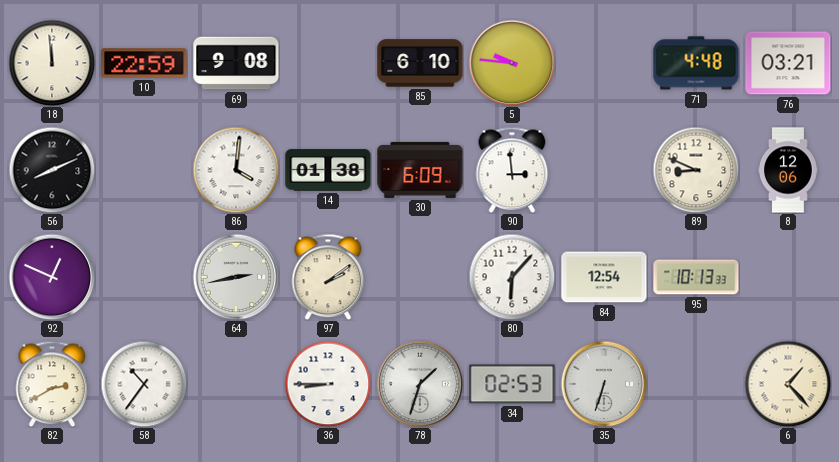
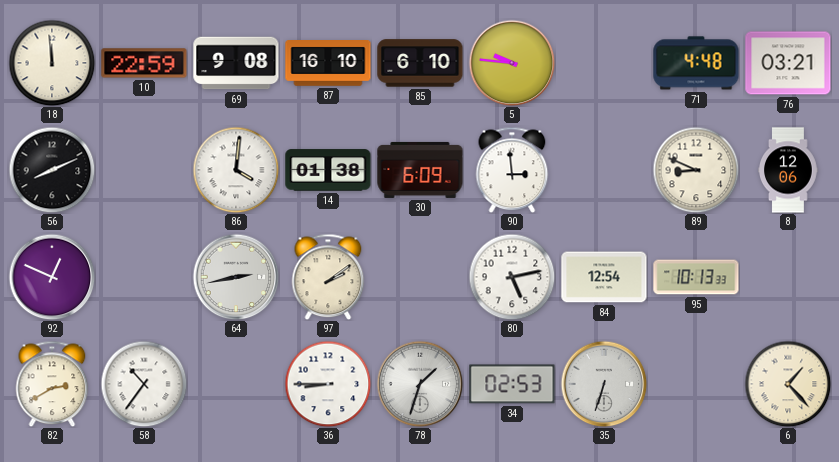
87: none -> 16:10 (328, 64)
80: 6:07 -> 5:13 (512, 277)
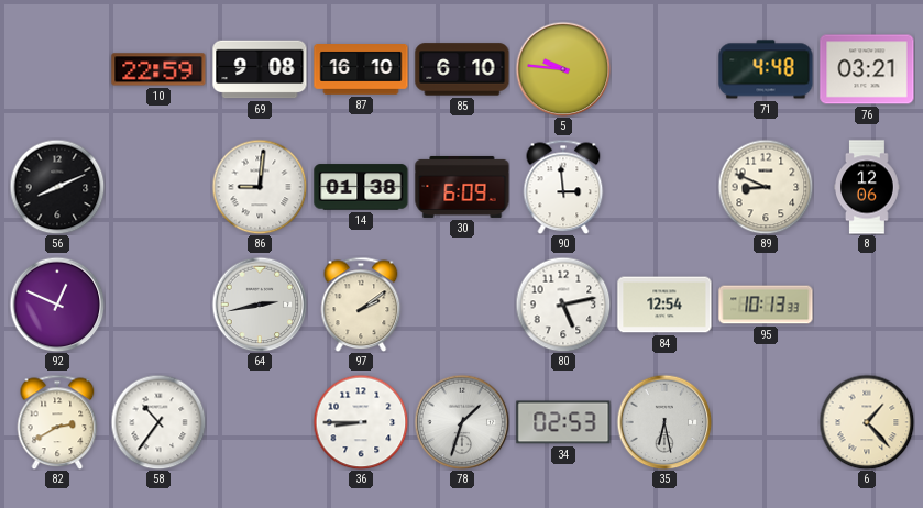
18: 11:59 -> none (52, 63)
86: 4:01 -> 9:01 (260, 187)
35: 6:33 -> 6:28 (664, 422)
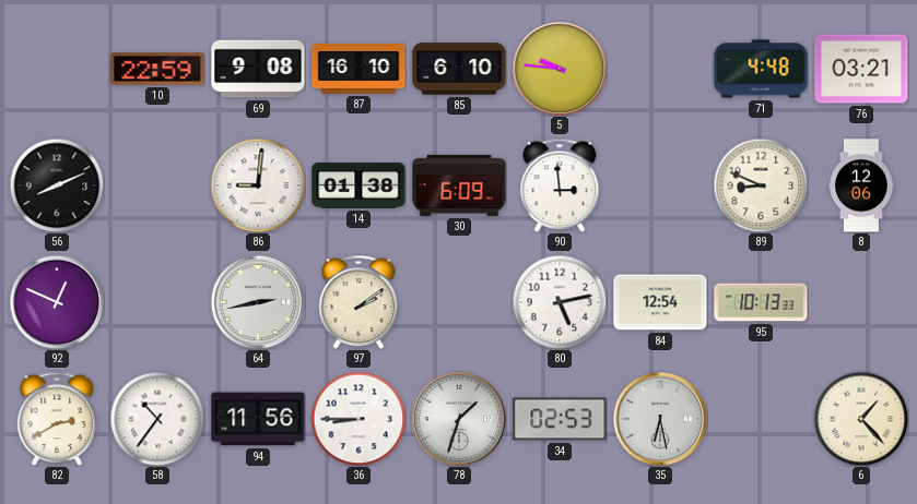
94: none -> 11:56 (258, 419)
